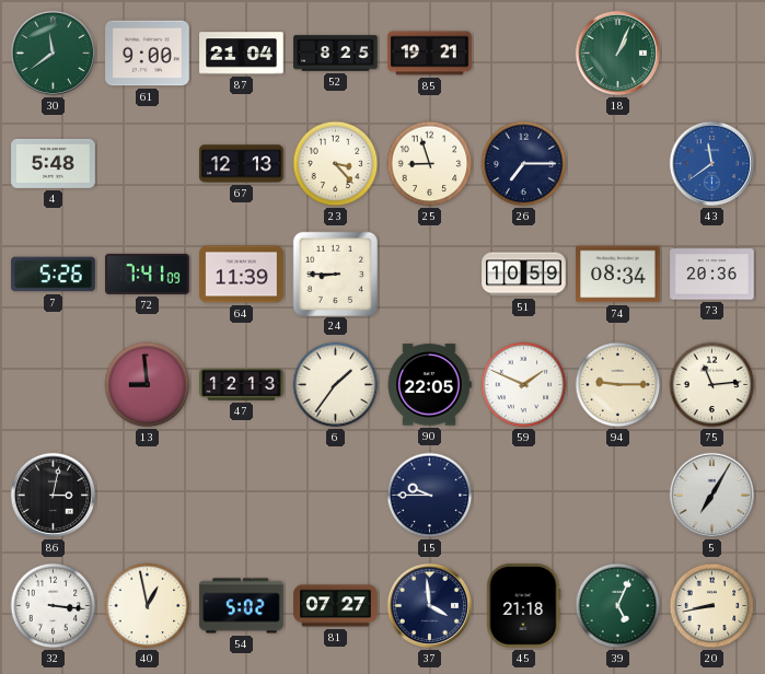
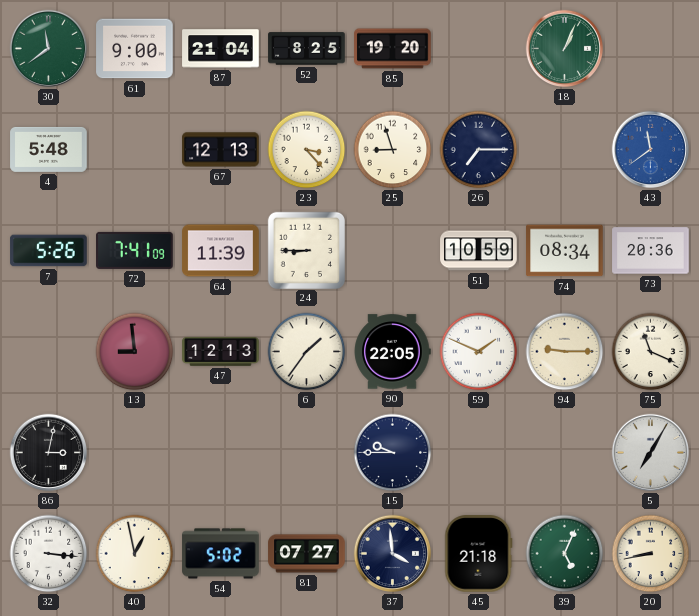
85: 19:21 -> 19:20 (393, 49)
75: 11:14 -> 11:19 (651, 352)
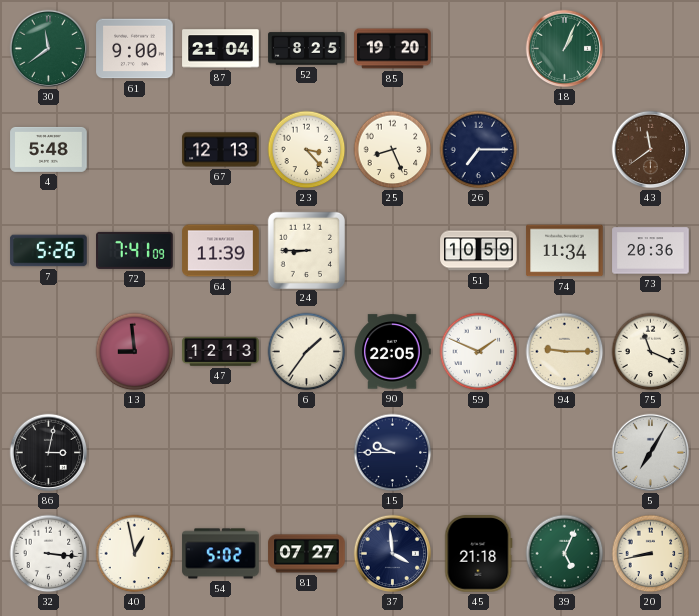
25: 8:57 -> 8:26 (393, 150)
43 dial: blue -> brown (651, 150)
74: 08:34 -> 11:34 (565, 251)
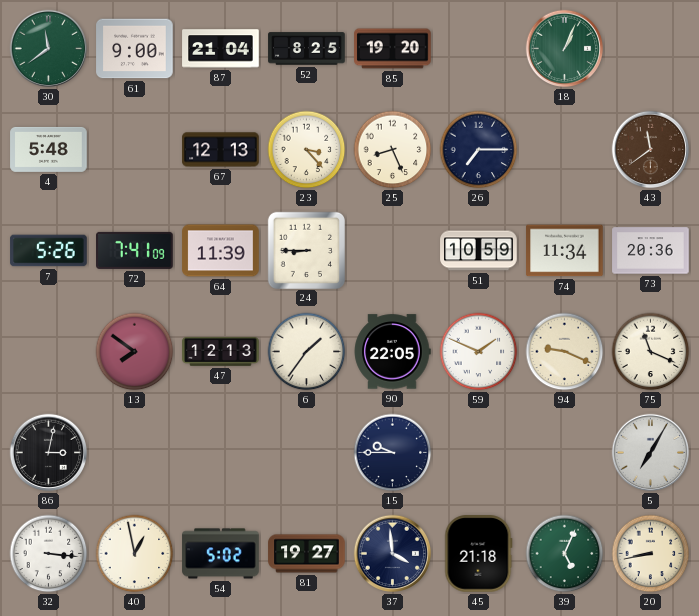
13: 8:59 -> 7:51 (135, 352)
94: 9:15 -> 9:19 (565, 352)
81: 07:27 -> 19:27 (307, 554)
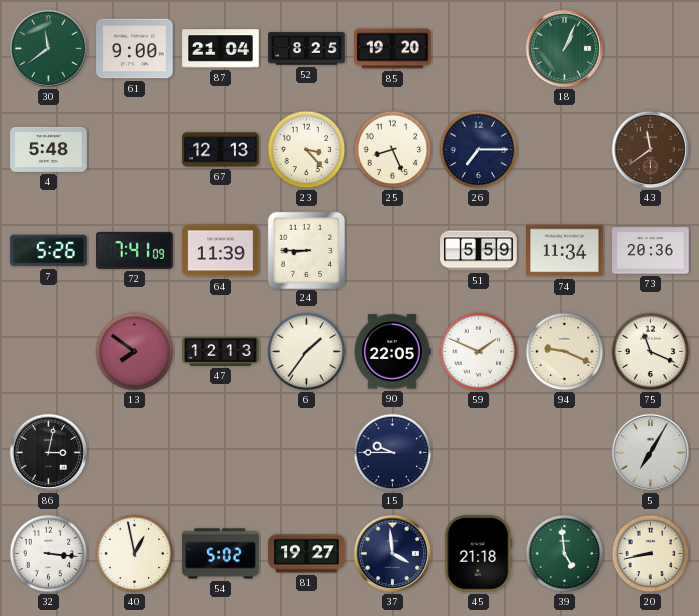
51: 10:59 -> 5:59 (479, 251)
39: 5:04 -> 4:59 (565, 554)
